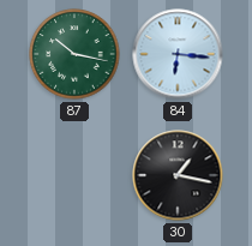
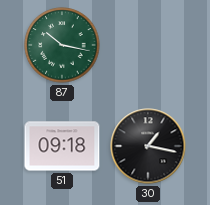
84: 6:16 -> none (178, 54)
51: none -> 09:18 (62, 146)
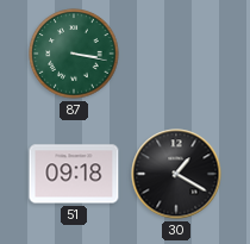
87: 10:17 -> 3:17 (74, 54)
30: 1:17 -> 1:20 (176, 174)
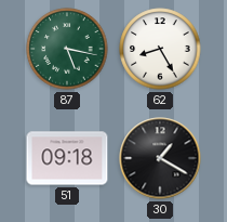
87: 3:17 -> 5:17 (67, 49)
62: none -> 8:25 (160, 49)
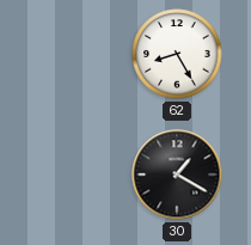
87: 5:17 -> none (67, 49)
51: 09:18 -> none (67, 158)
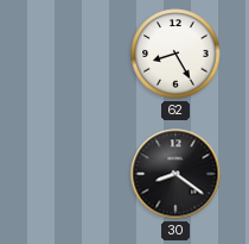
30: 1:20 -> 8:21 (175, 174)
